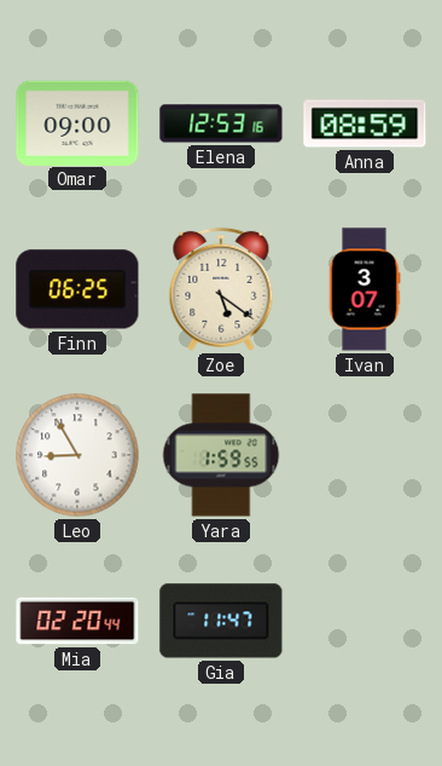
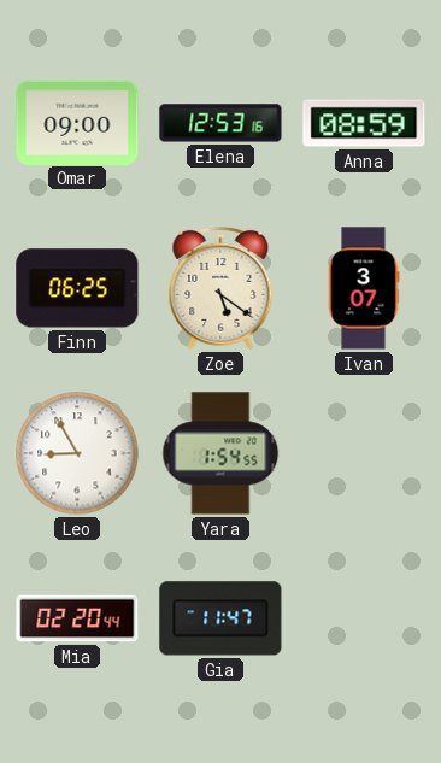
Yara: 1:59 -> 1:54 (220, 453)
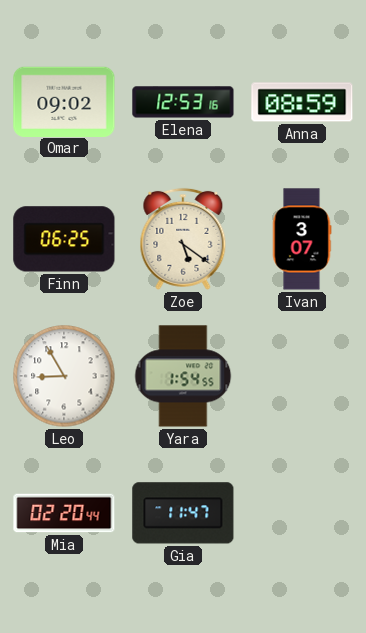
Omar: 09:00 -> 09:02 (64, 101)
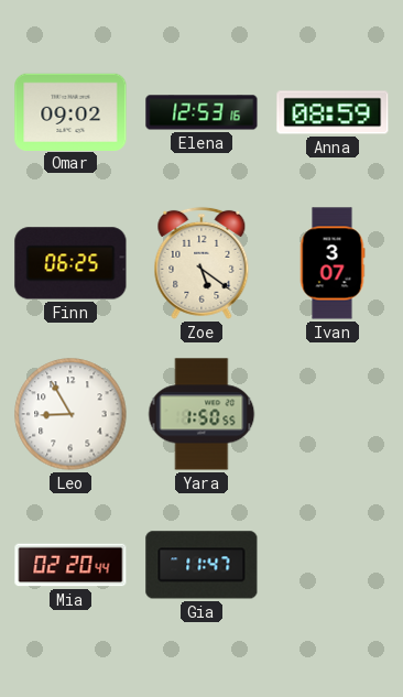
Yara: 1:54 -> 1:50 (201, 414)
